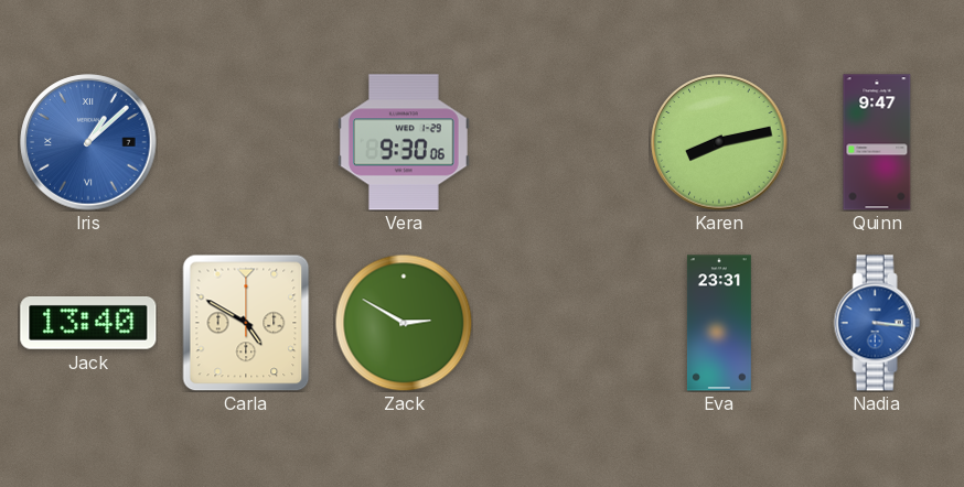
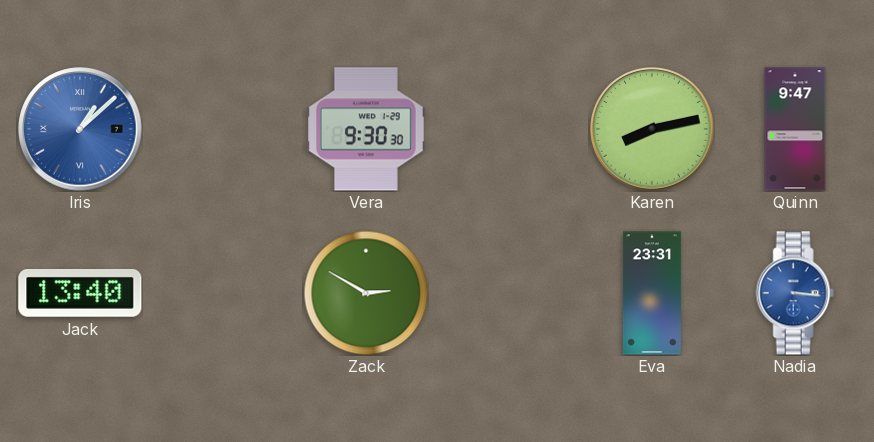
Vera: 9:30:06 -> 9:30:30 (366, 129)
Carla: 4:50 -> none (246, 323)
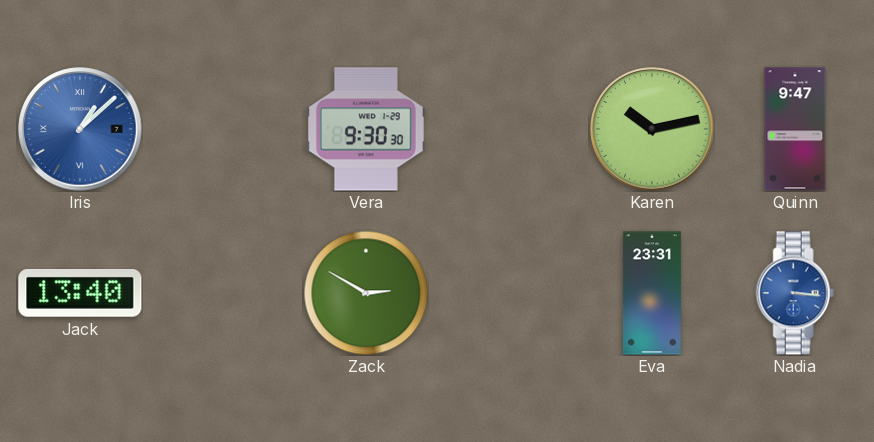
Karen: 8:13 -> 10:13 (652, 129)
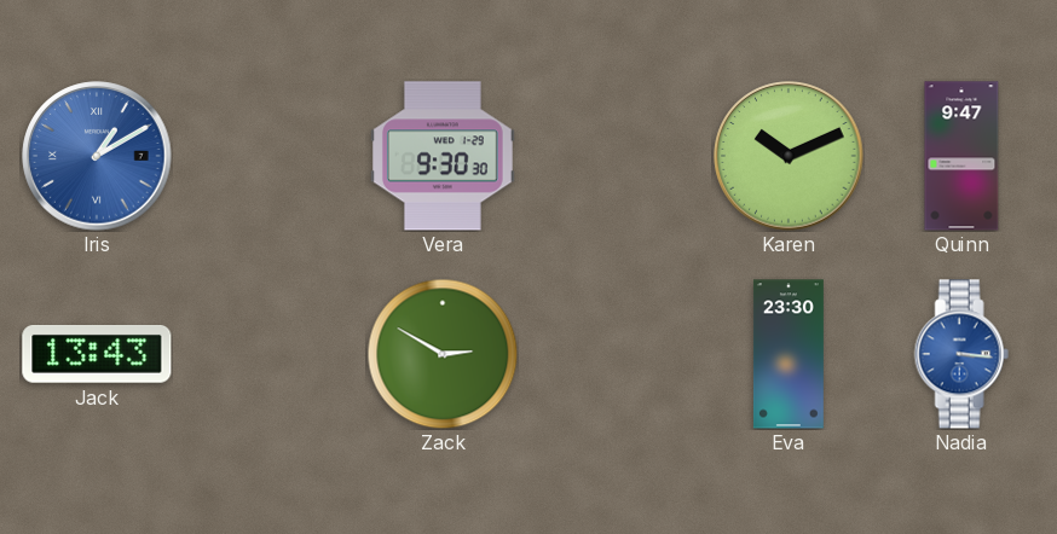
Iris: 1:08 -> 1:10 (97, 156)
Karen: 10:13 -> 10:11 (789, 156)
Jack: 13:40 -> 13:43 (97, 355)
Eva: 23:31 -> 23:30 (789, 354)
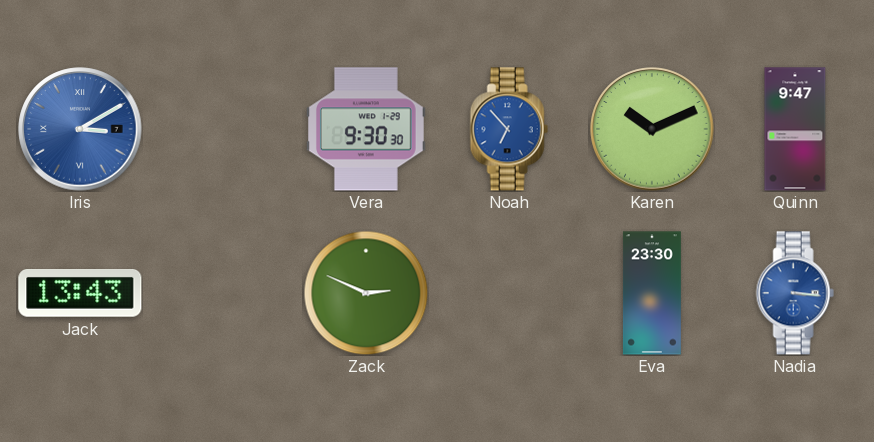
Iris: 1:10 -> 3:10 (80, 129)
Noah: none -> 6:53 (509, 129)
Zack: 2:50 -> 2:49 (366, 293)
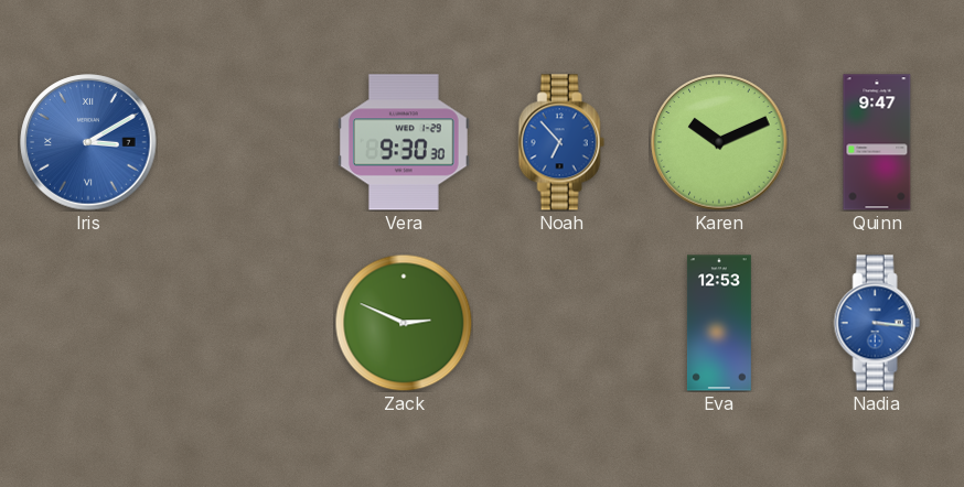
Jack: 13:43 -> none (80, 294)
Eva: 23:30 -> 12:53 (719, 323)
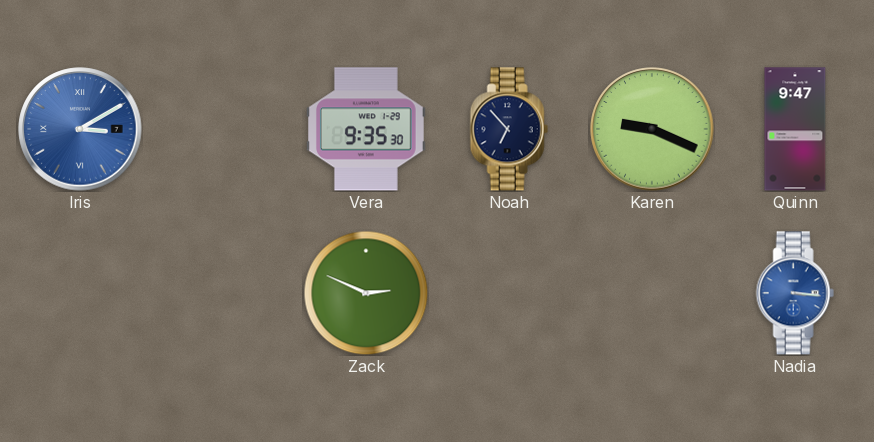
Vera: 9:30 -> 9:35 (366, 129)
Noah dial: blue -> navy (509, 129)
Karen: 10:11 -> 9:19 (652, 129)
Eva: 12:53 -> none (719, 323)
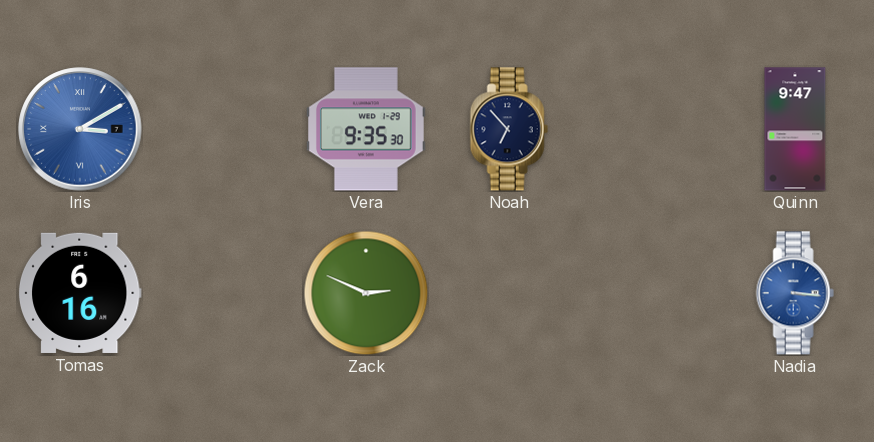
Karen: 9:19 -> none (652, 129)
Tomas: none -> 6:16 (80, 293)
